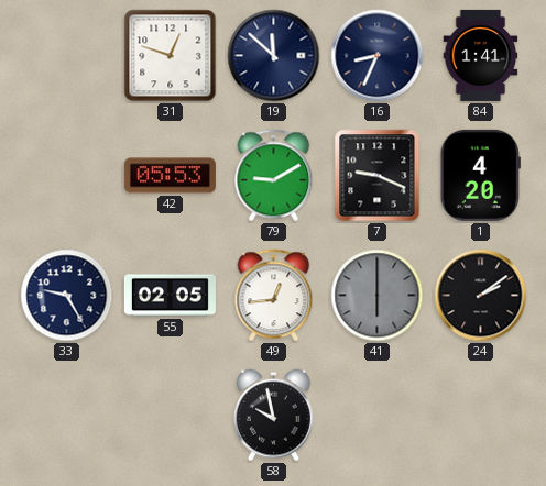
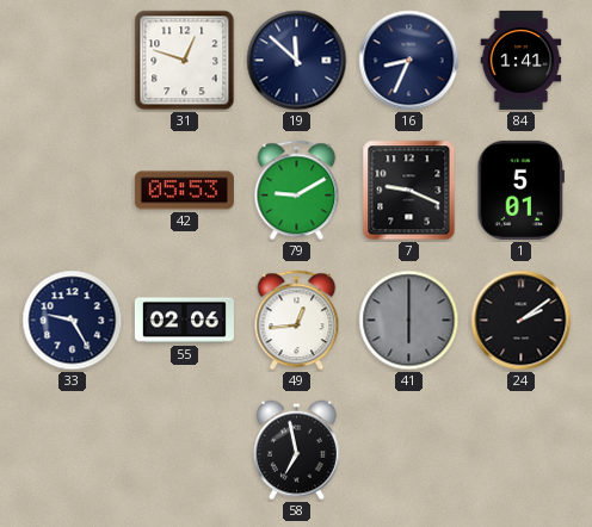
1: 4:20 -> 5:01 (520, 190)
55: 02:05 -> 02:06 (184, 321)
58: 9:58 -> 6:58 (297, 451)
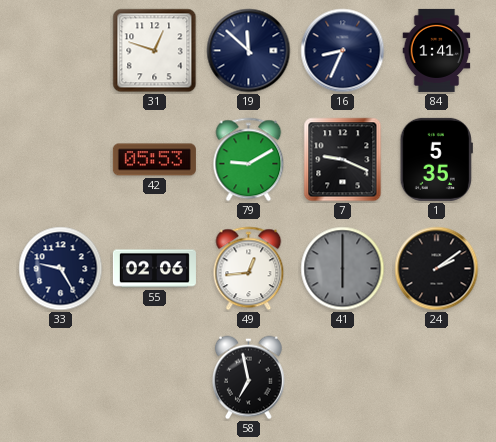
1: 5:01 -> 5:35 (436, 159)
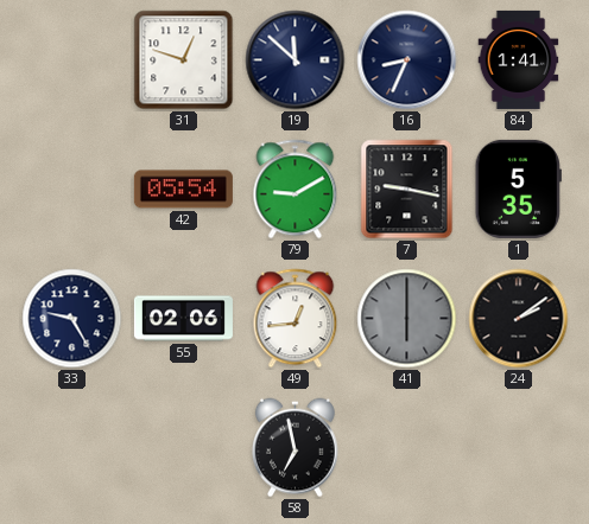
42: 05:53 -> 05:54 (183, 190)
7: 9:19 -> 9:17 (407, 190)
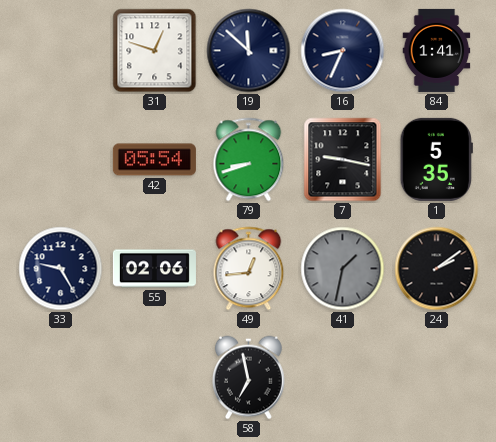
79: 9:10 -> 8:42 (249, 160)
41: 6:00 -> 1:32 (343, 269)
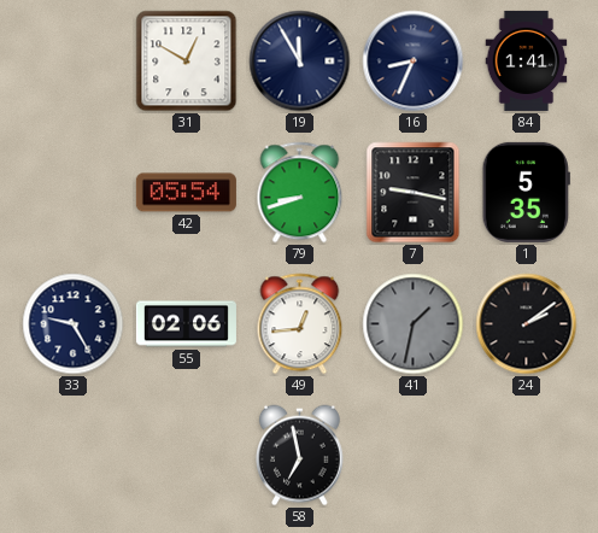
31: 12:48 -> 12:50 (187, 61)
19: 11:52 -> 11:55 (300, 61)
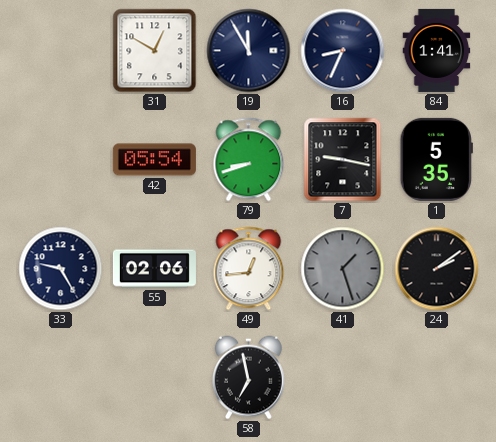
41: 1:32 -> 1:27 (343, 269)
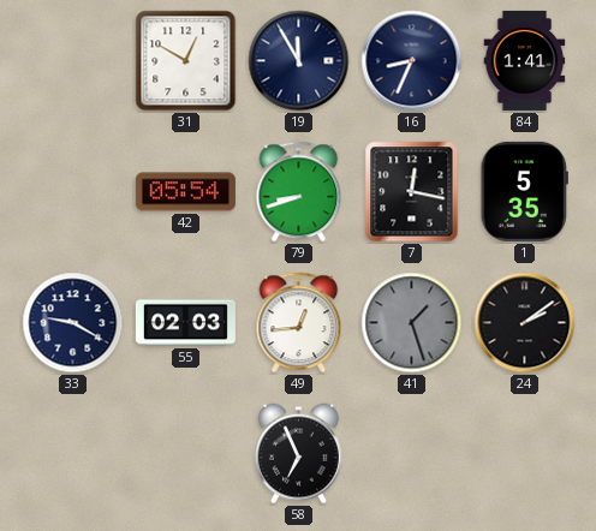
7: 9:17 -> 12:17 (412, 192)
33: 9:25 -> 9:20 (73, 323)
55: 02:06 -> 02:03 (185, 323)
58: 6:58 -> 6:56 (299, 454)
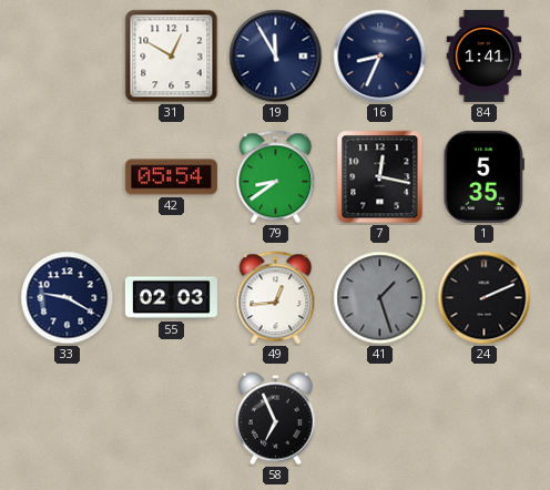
79: 8:42 -> 8:39 (276, 177)
24: 2:09 -> 2:11 (485, 298)
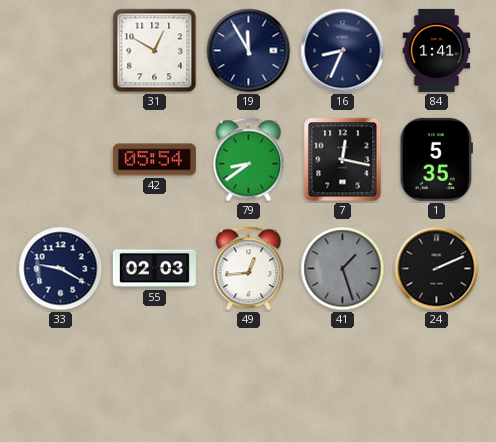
58: 6:56 -> none (276, 419)
